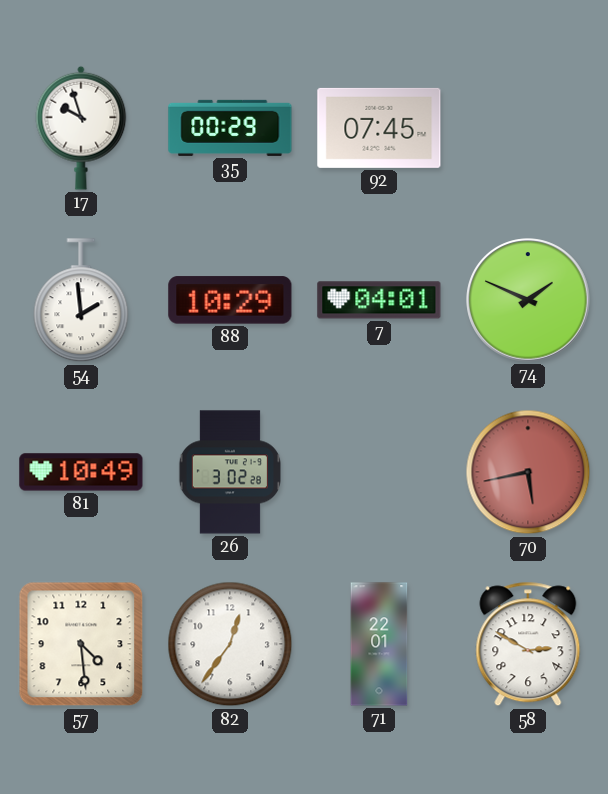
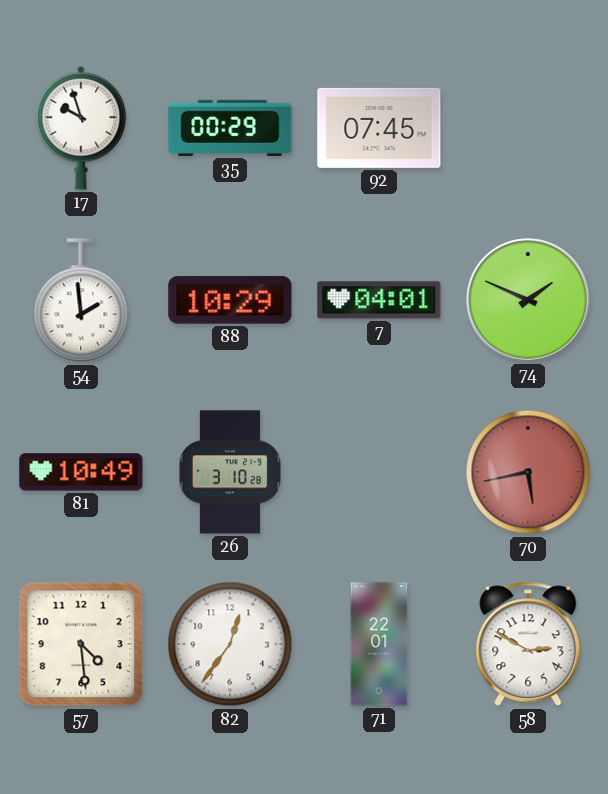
26: 3:02 -> 3:10 (229, 472)
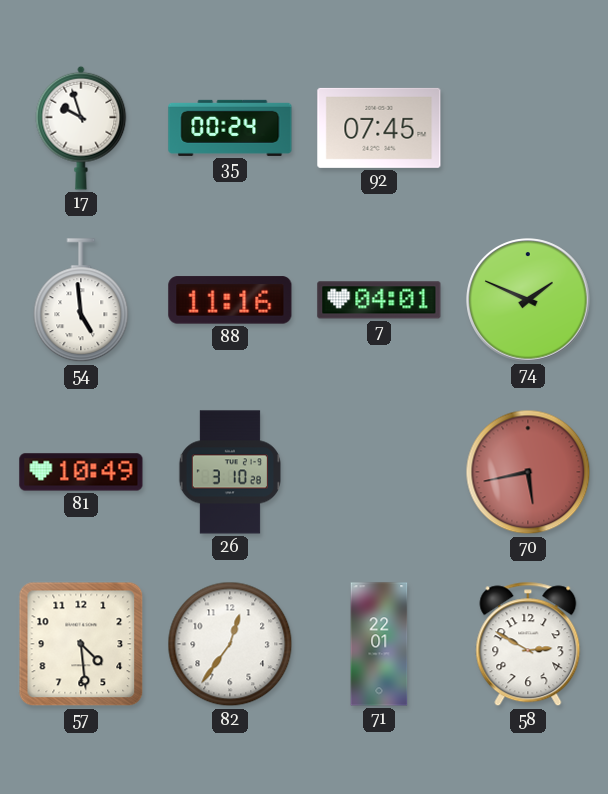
35: 00:29 -> 00:24 (230, 128)
54: 1:59 -> 4:59 (81, 301)
88: 10:29 -> 11:16 (230, 300)
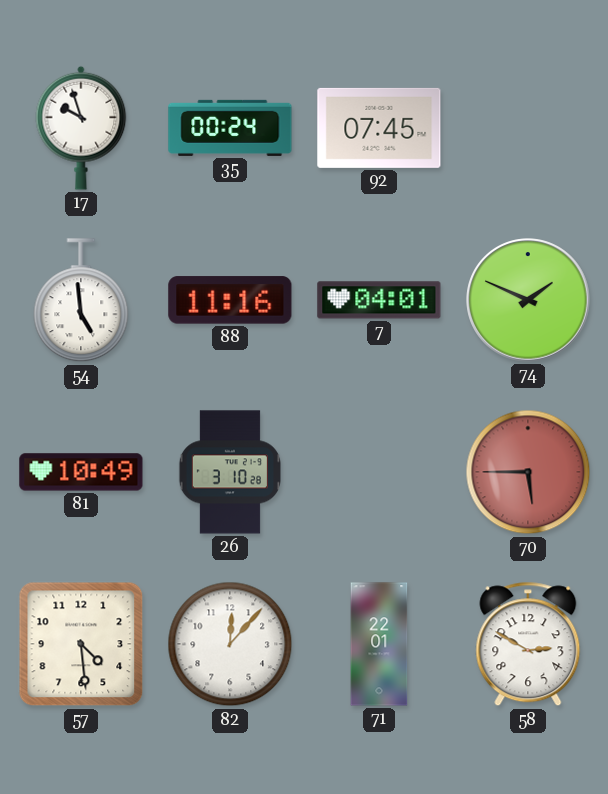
70: 5:43 -> 5:45 (528, 472)
82: 12:36 -> 12:07 (230, 644)
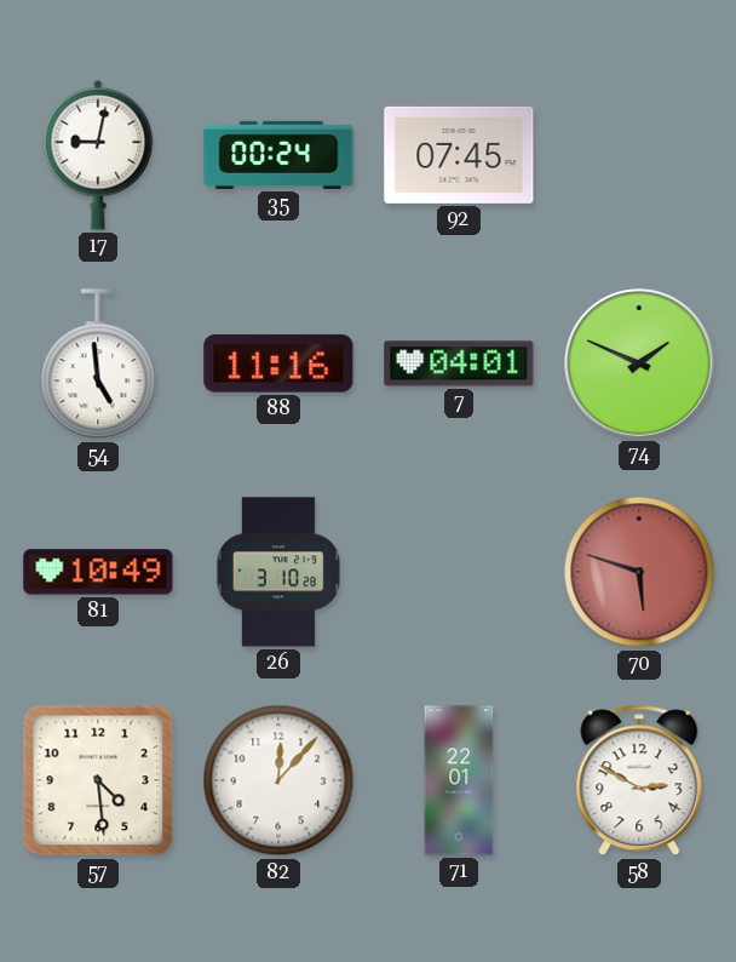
17: 9:57 -> 9:02 (98, 155)
70: 5:45 -> 5:48 (639, 572)
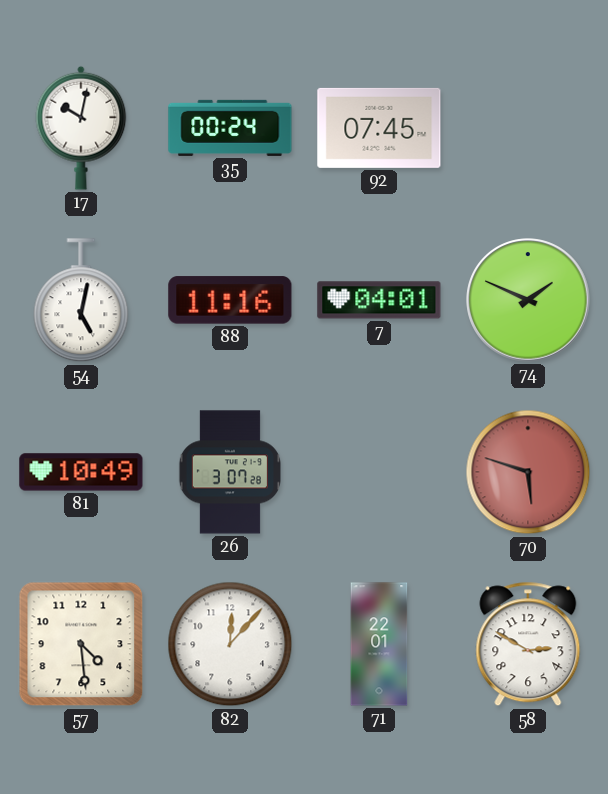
17: 9:02 -> 10:02 (81, 128)
54: 4:59 -> 5:02 (81, 301)
26: 3:10 -> 3:07 (229, 472)
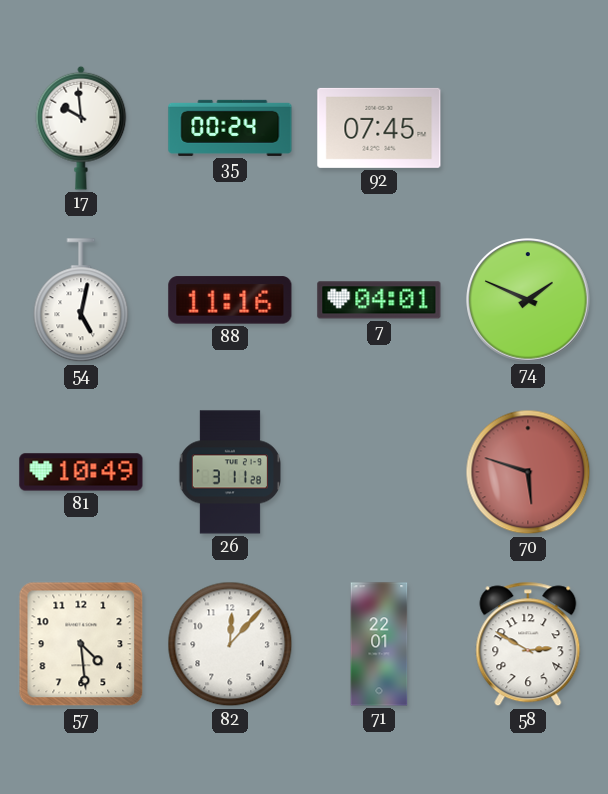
17: 10:02 -> 9:59 (81, 128)
26: 3:07 -> 3:11 (229, 472)
